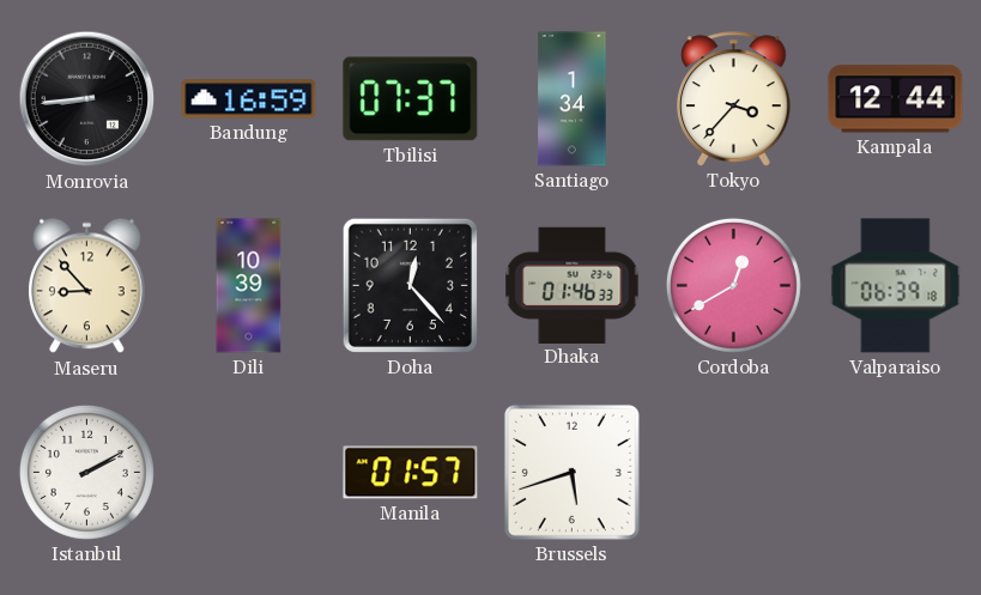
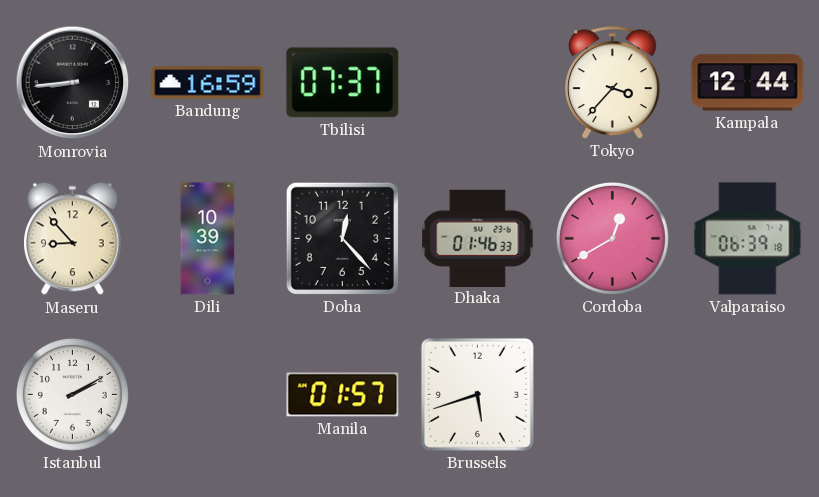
Santiago: 1:34 -> none (573, 99)
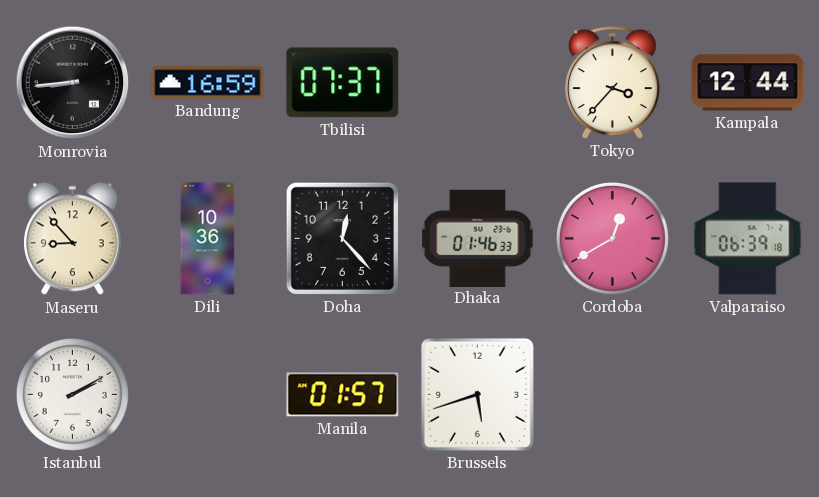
Dili: 10:39 -> 10:36 (208, 239)
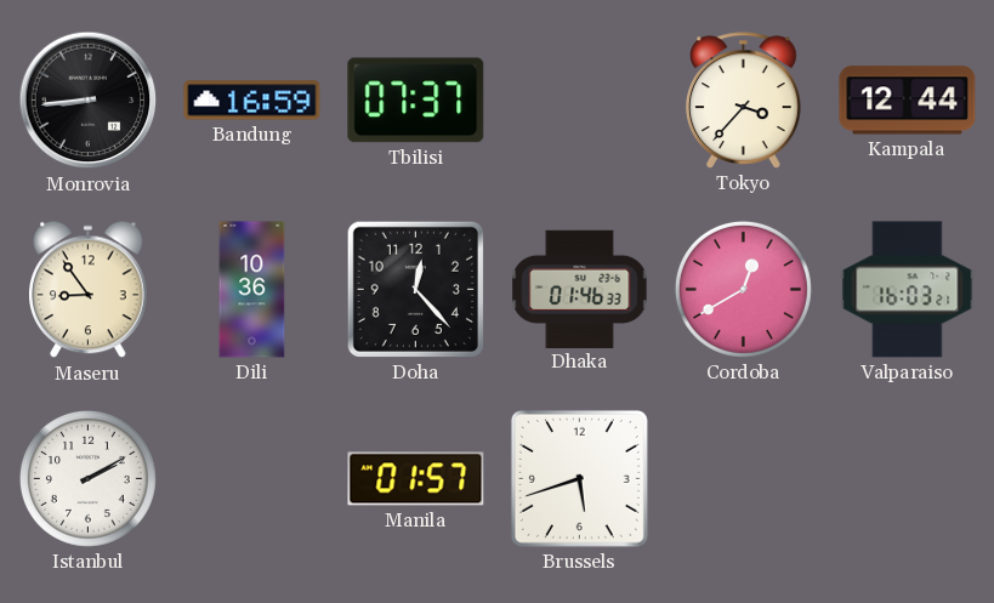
Maseru: 8:53 -> 8:54 (89, 290)
Valparaiso: 06:39 -> 16:03 (908, 290)
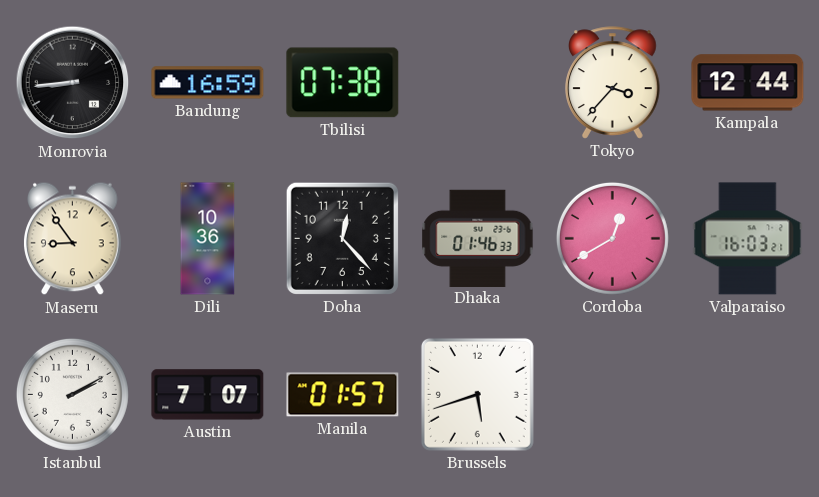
Tbilisi: 07:37 -> 07:38 (343, 83)
Austin: none -> 7:07 (208, 395)
